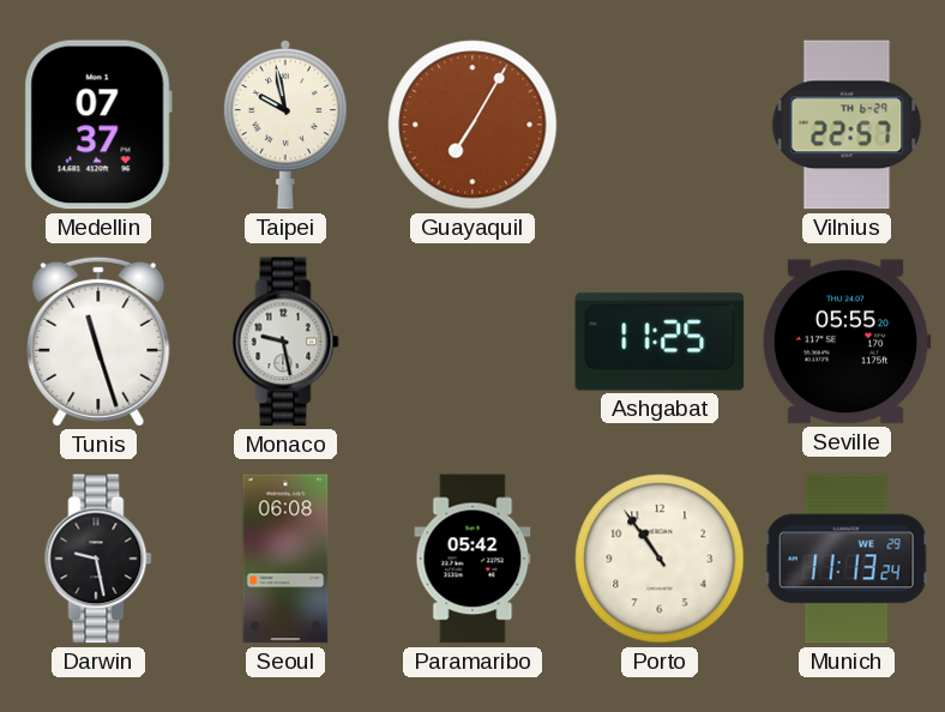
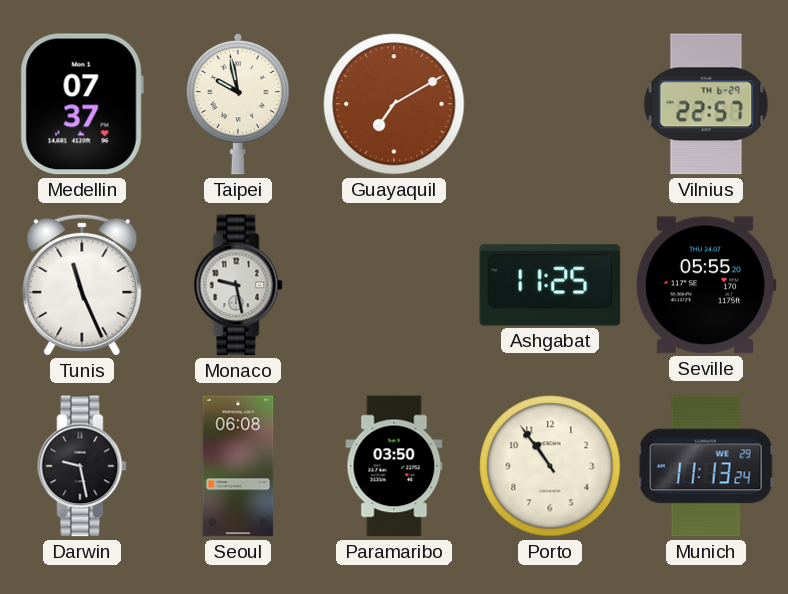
Guayaquil: 7:05 -> 7:10 (394, 104)
Tunis: 11:27 -> 11:26 (82, 285)
Paramaribo: 05:42 -> 03:50 (394, 466)
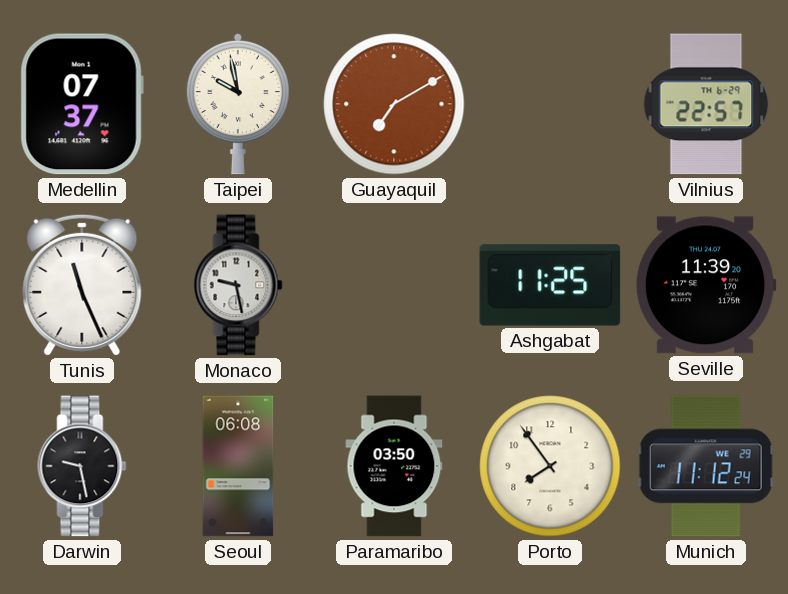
Seville: 05:55 -> 11:39 (706, 285)
Porto: 10:54 -> 7:54 (550, 466)
Munich: 11:13 -> 11:12 (706, 466)
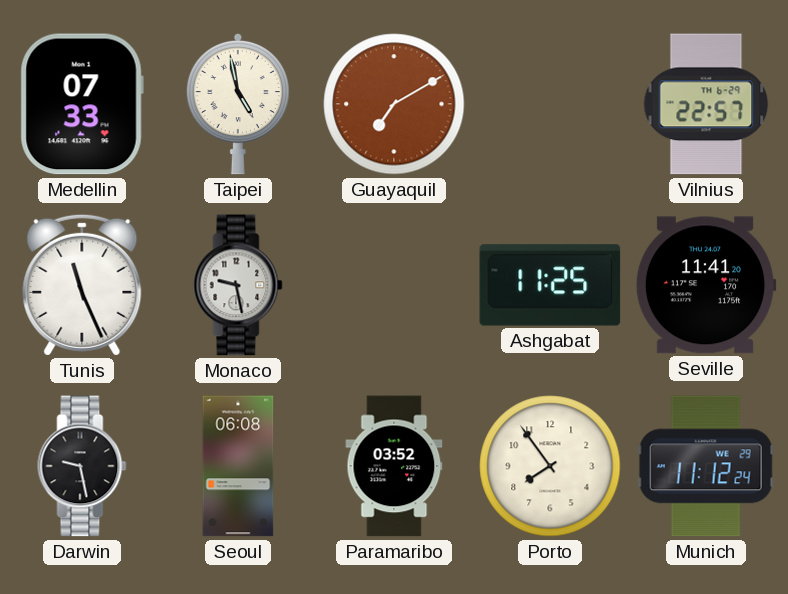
Medellin: 07:37 -> 07:33 (82, 104)
Taipei: 9:58 -> 4:58 (238, 104)
Seville: 11:39 -> 11:41 (706, 285)
Paramaribo: 03:50 -> 03:52 (394, 466)
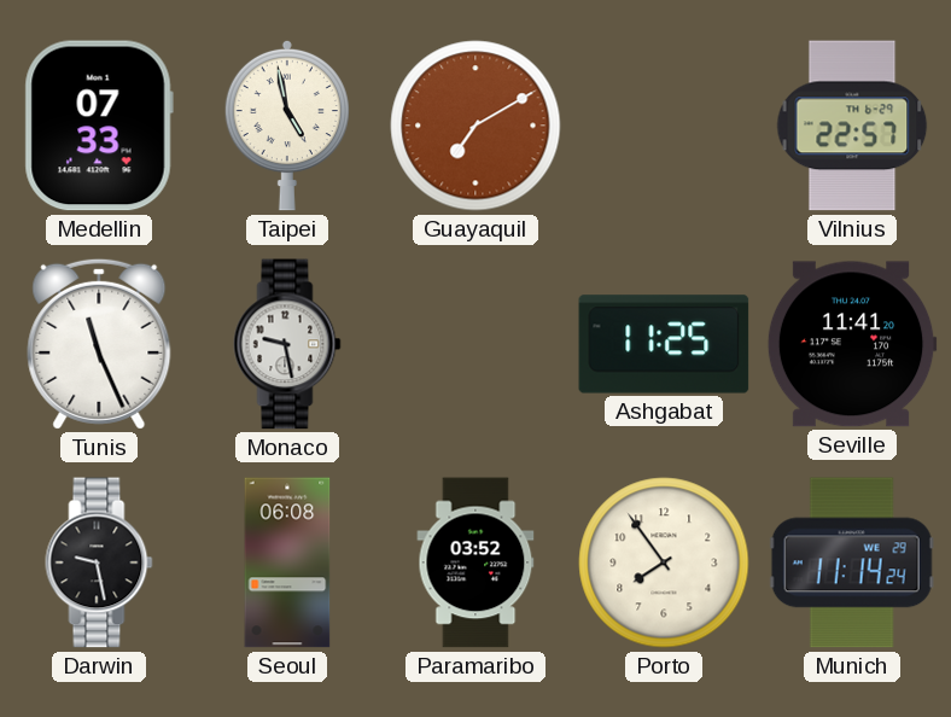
Munich: 11:12 -> 11:14 (852, 562)
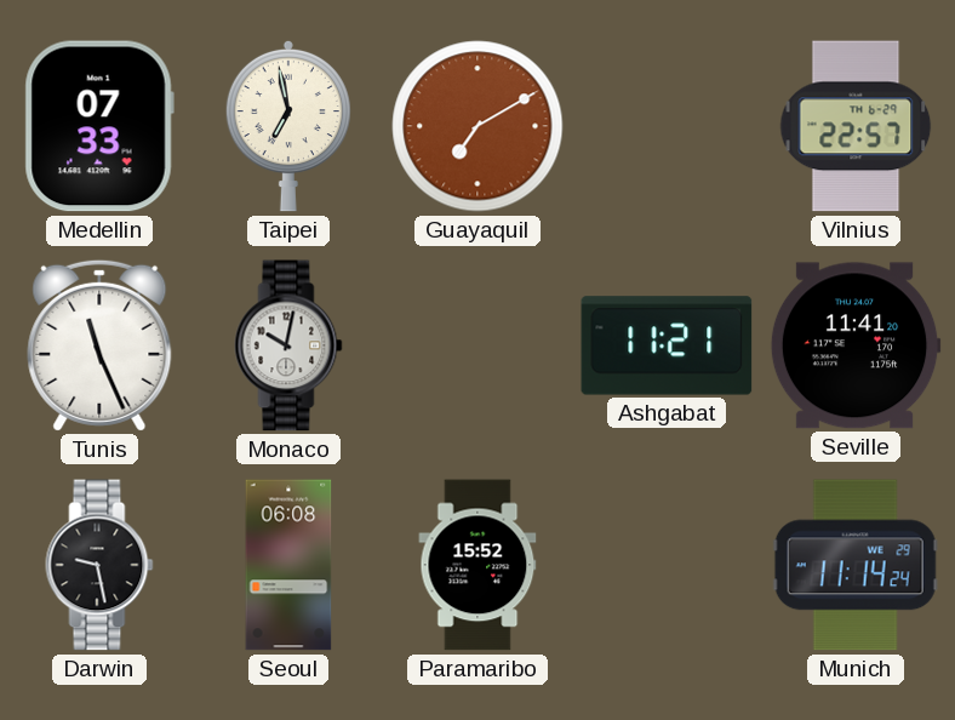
Taipei: 4:58 -> 6:58 (288, 126)
Monaco: 9:28 -> 10:02 (288, 345)
Ashgabat: 11:25 -> 11:21 (667, 345)
Paramaribo: 03:52 -> 15:52 (477, 565)
Porto: 7:54 -> none (664, 562)
